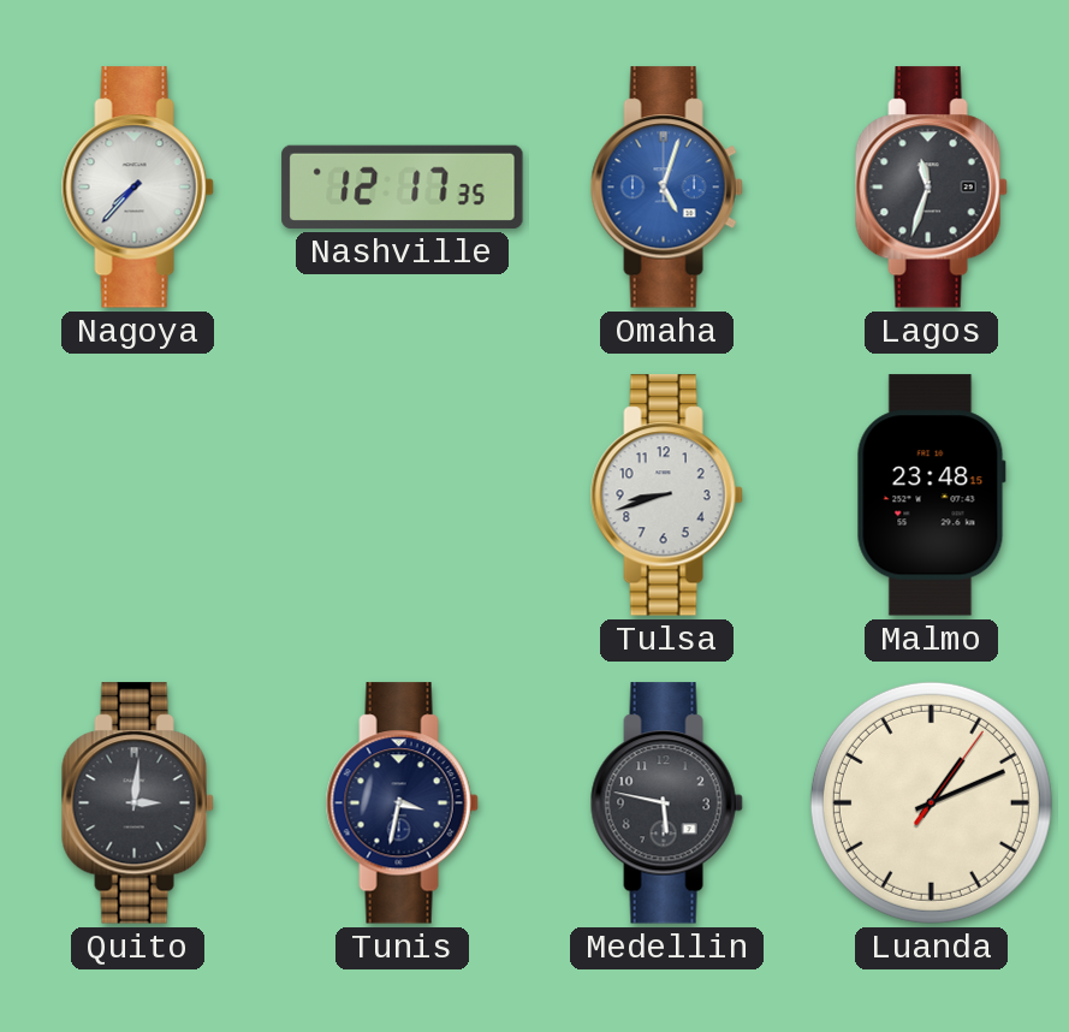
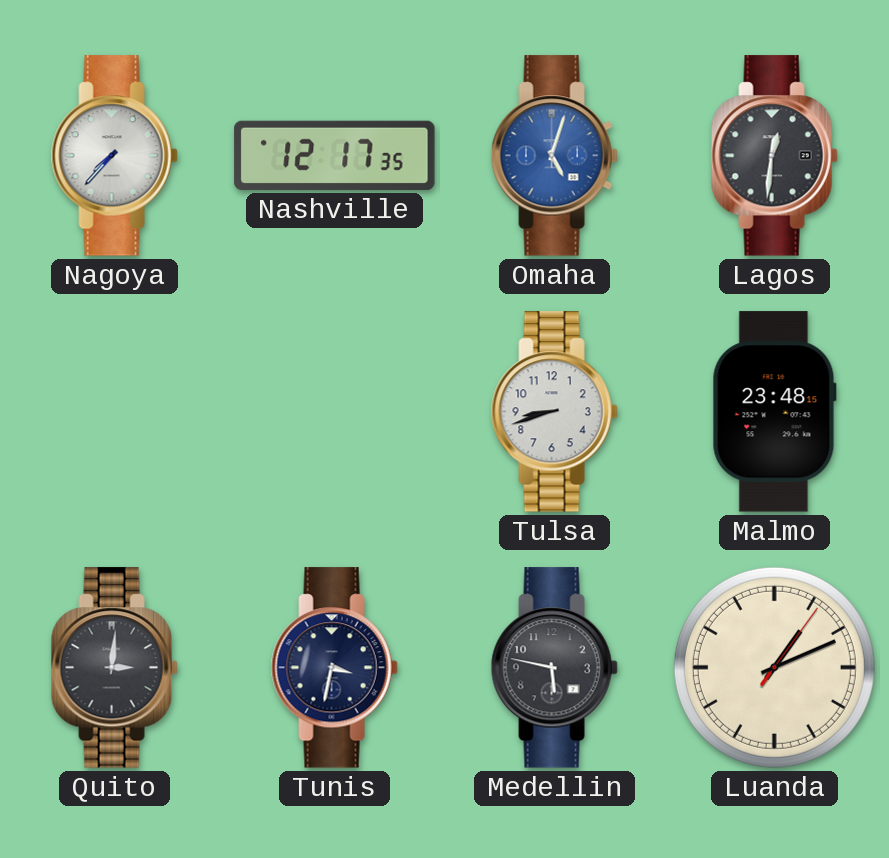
Lagos: 11:33 -> 12:31 (774, 156)
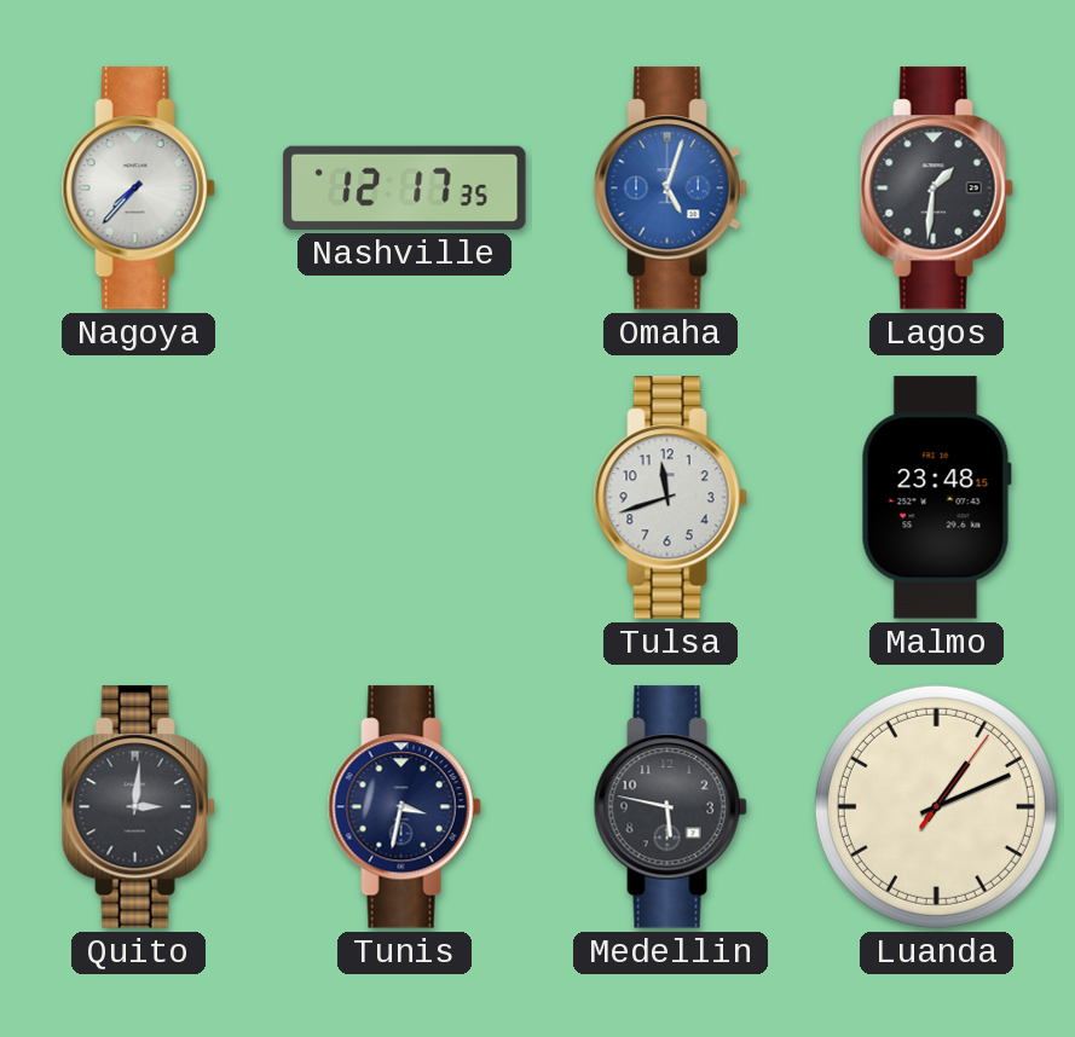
Lagos: 12:31 -> 1:31 (936, 189)
Tulsa: 8:42 -> 11:42 (670, 498)
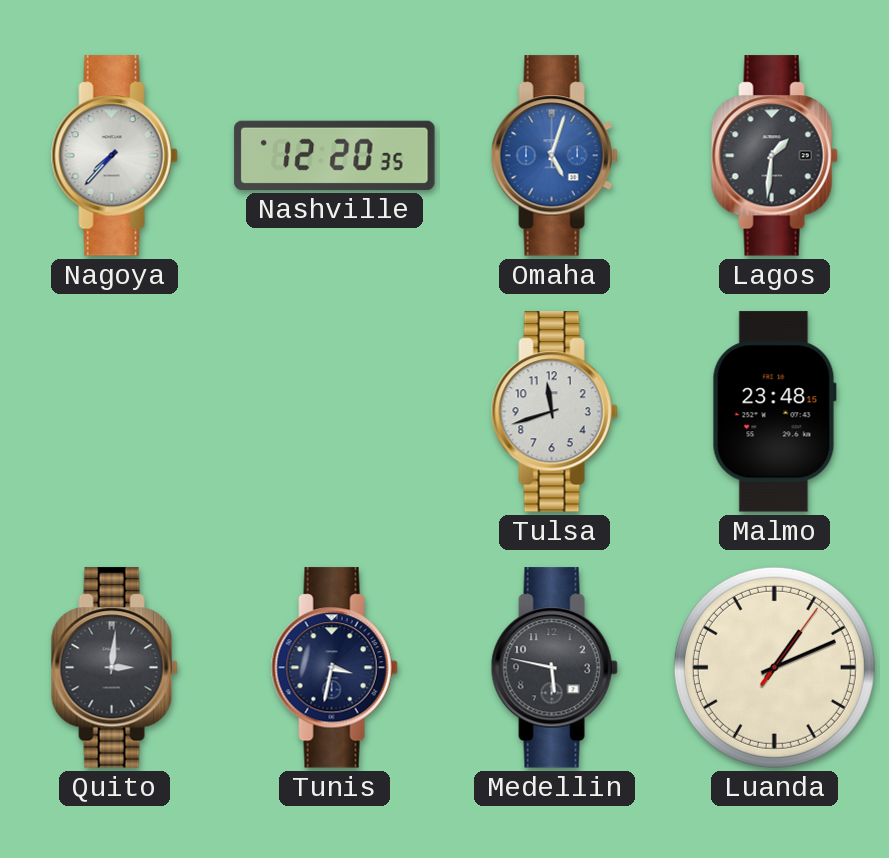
Nashville: 12:17 -> 12:20 (335, 155)
